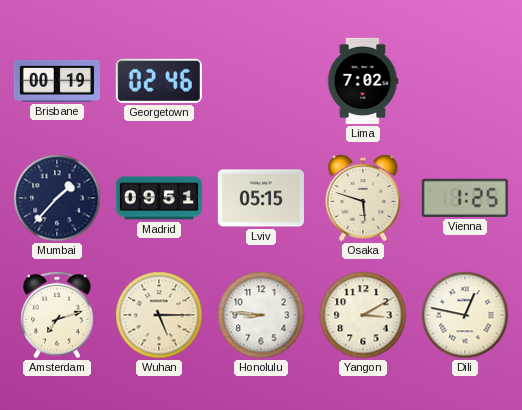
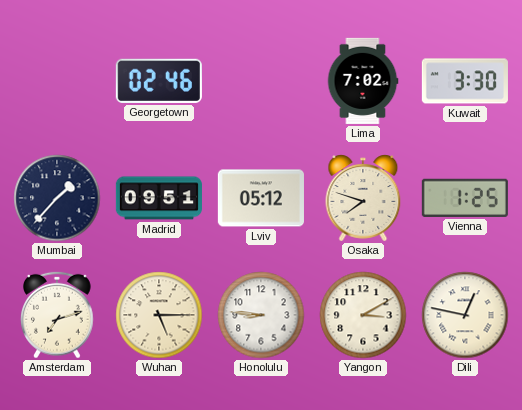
Brisbane: 00:19 -> none (57, 81)
Kuwait: none -> 3:30 (465, 81)
Lviv: 05:15 -> 05:12 (261, 198)
Osaka: 5:48 -> 7:48 (363, 198)
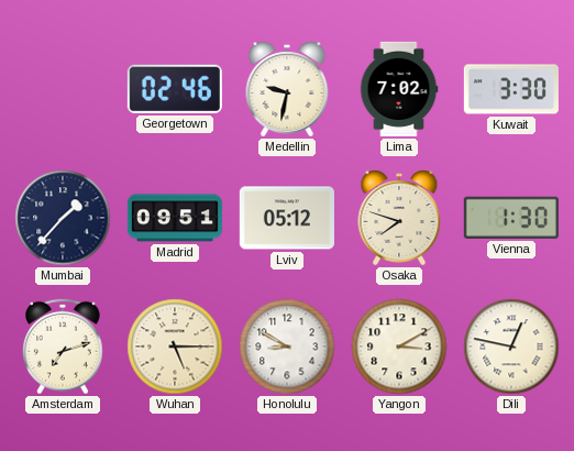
Medellin: none -> 9:32 (287, 89)
Vienna: 1:25 -> 1:30 (511, 218)
Honolulu: 8:46 -> 8:50 (287, 346)
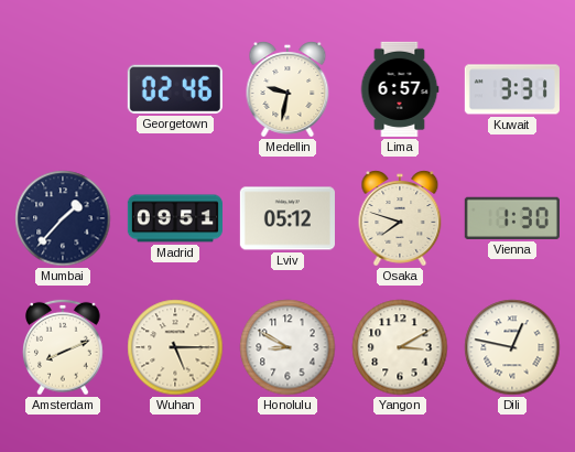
Lima: 7:02 -> 6:57 (400, 89)
Kuwait: 3:30 -> 3:31 (512, 89)
Amsterdam: 7:12 -> 8:11 (64, 347)
